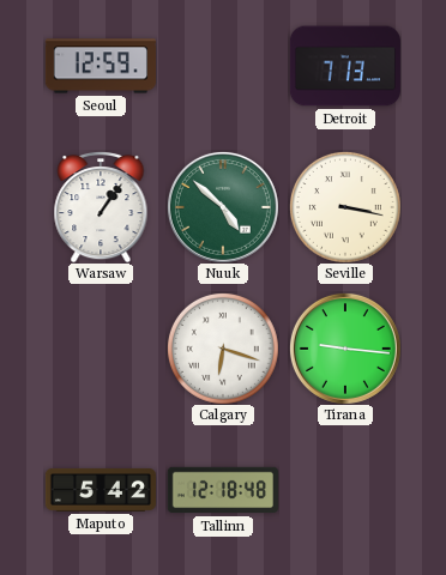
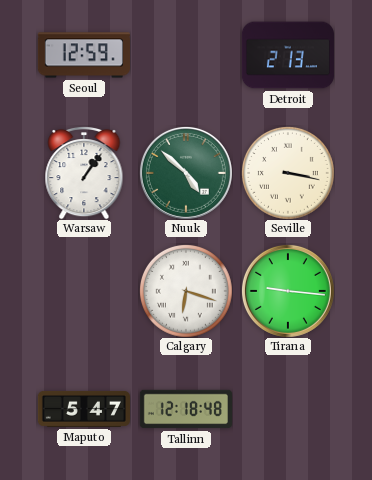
Detroit: 7:13 -> 2:13 (288, 55)
Maputo: 5:42 -> 5:47 (84, 409)
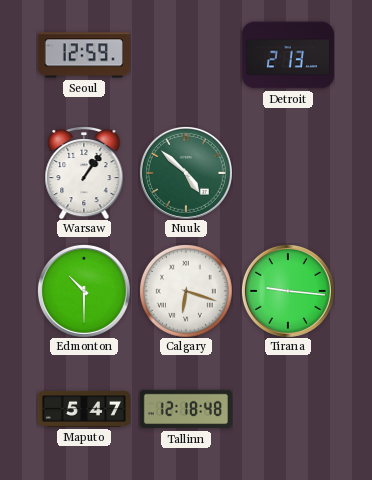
Seville: 3:17 -> none (288, 173)
Edmonton: none -> 10:30 (84, 291)
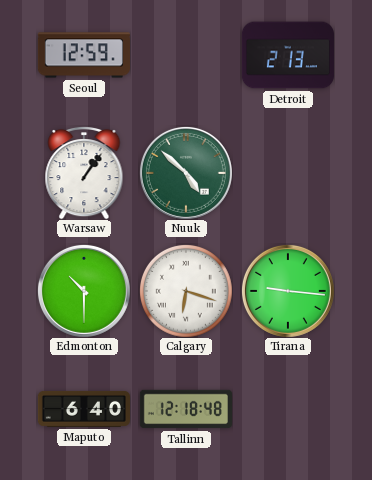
Maputo: 5:47 -> 6:40 (84, 409)
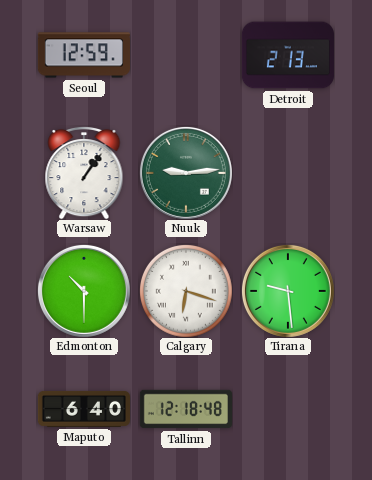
Nuuk: 4:52 -> 9:14 (186, 173)
Tirana: 9:16 -> 9:29 (288, 291)
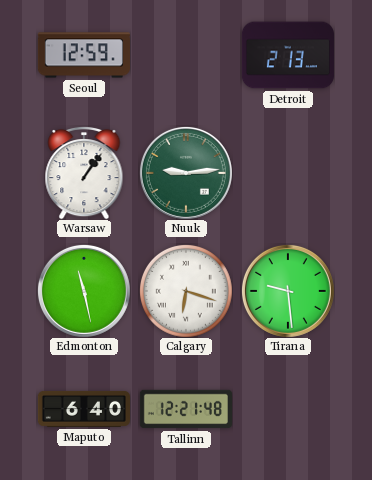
Edmonton: 10:30 -> 11:28 (84, 291)
Tallinn: 12:18 -> 12:21 (186, 409)
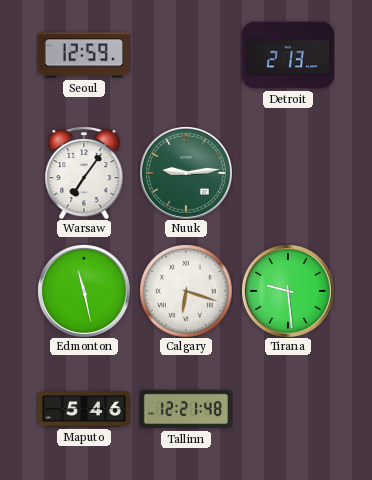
Warsaw: 1:06 -> 7:06 (84, 173)
Maputo: 6:40 -> 5:46 (84, 409)
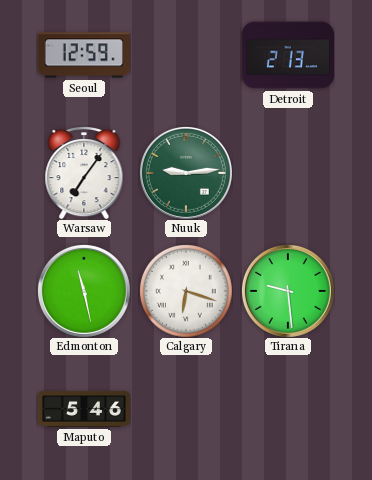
Tallinn: 12:21 -> none (186, 409)
